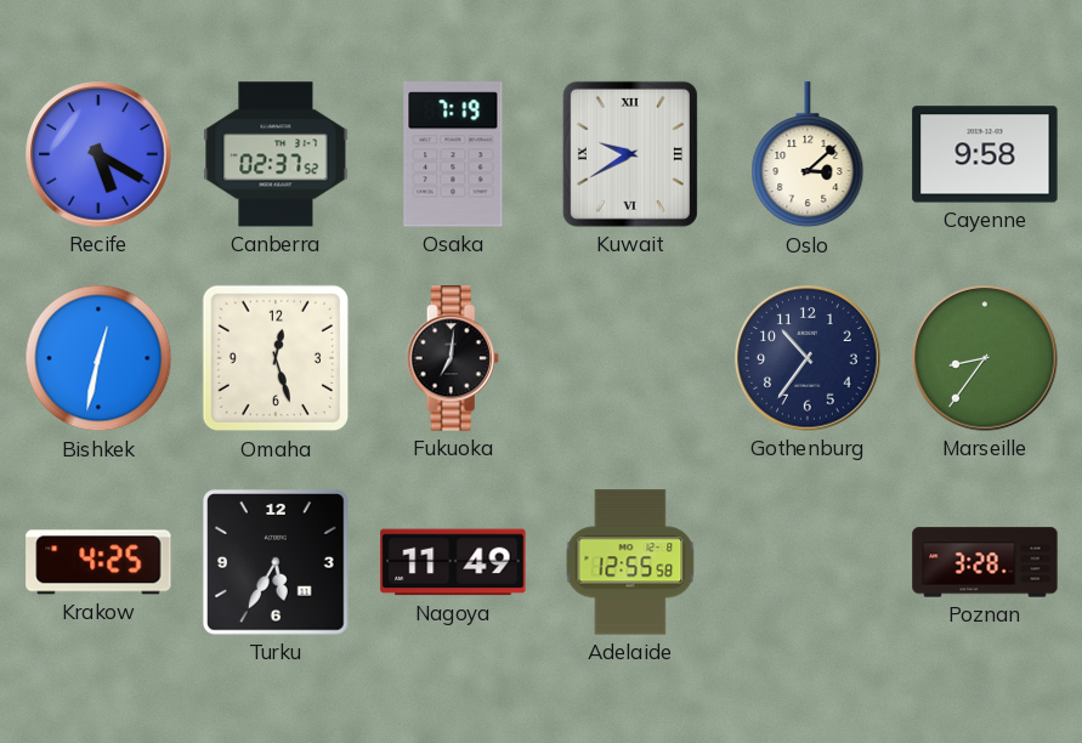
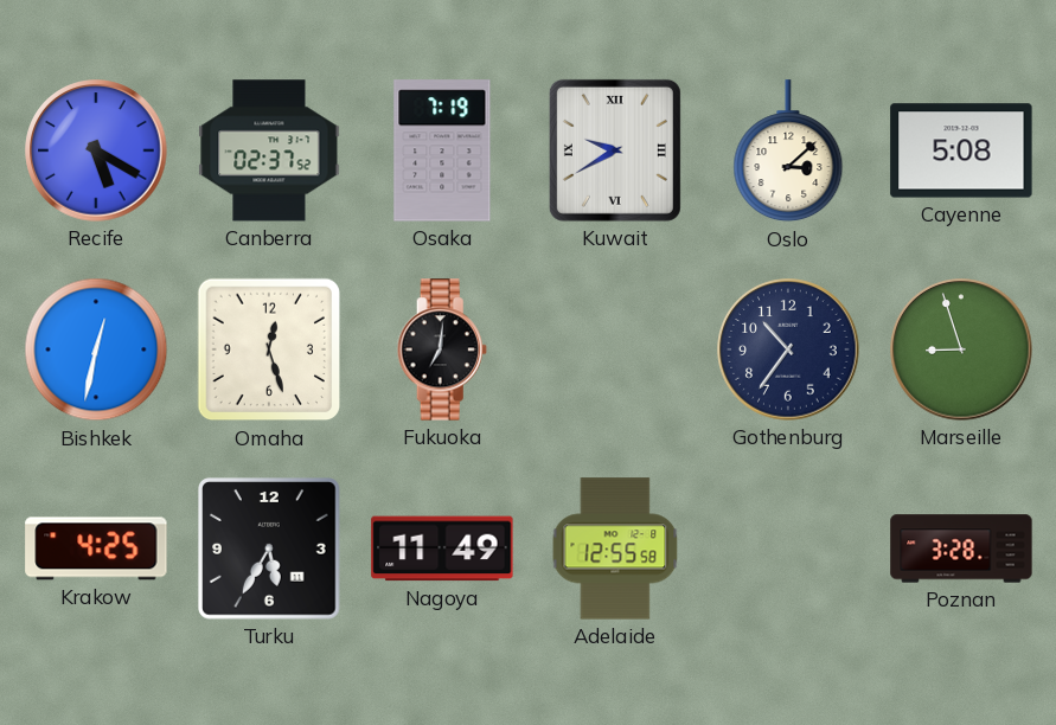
Cayenne: 9:58 -> 5:08 (961, 150)
Marseille: 8:36 -> 8:57 (961, 349)
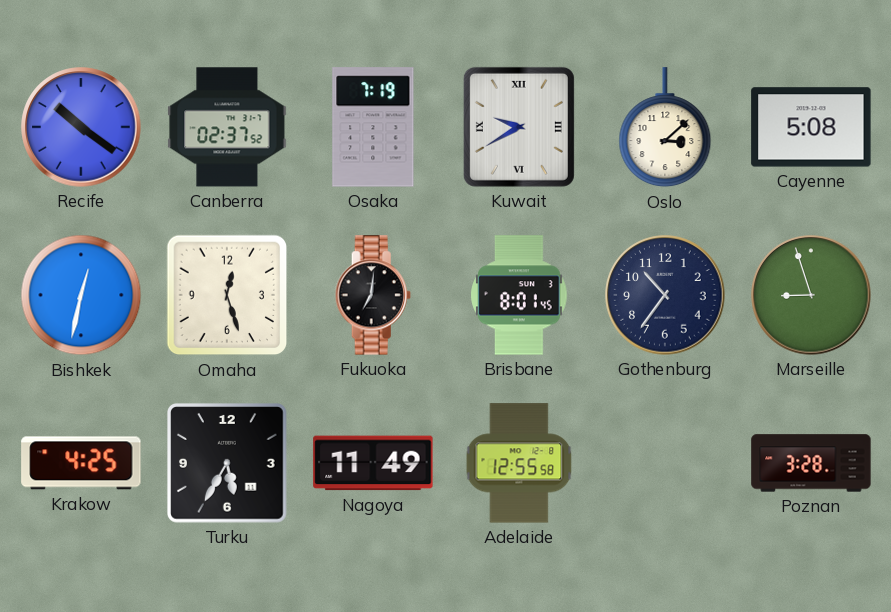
Recife: 5:20 -> 10:21 (81, 127)
Brisbane: none -> 8:01 (519, 295)
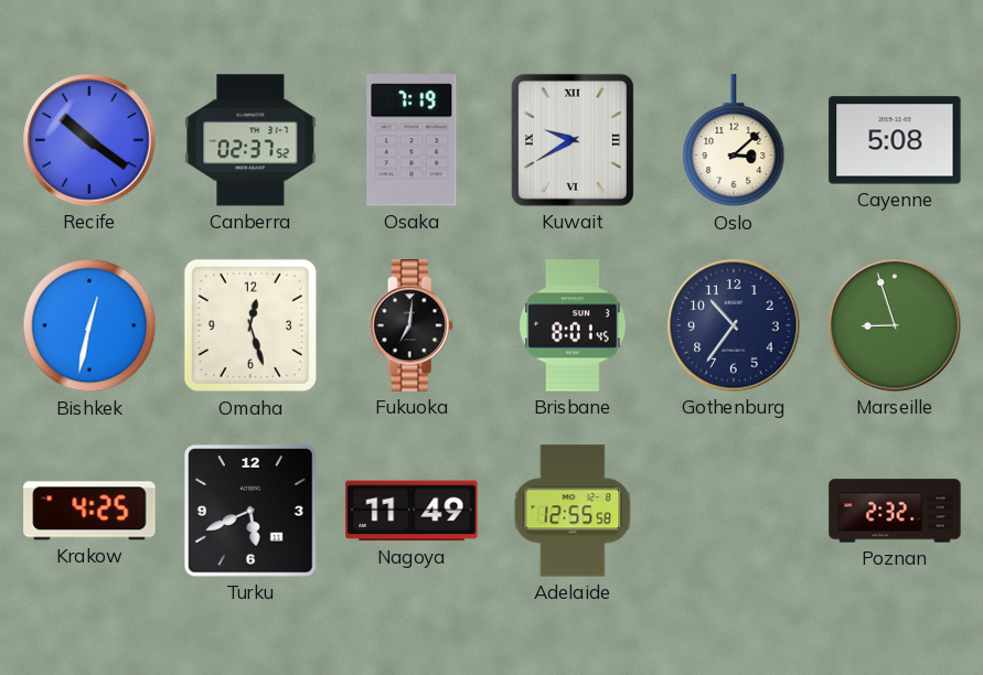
Turku: 5:35 -> 5:41 (252, 512)
Poznan: 3:28 -> 2:32 (895, 511)
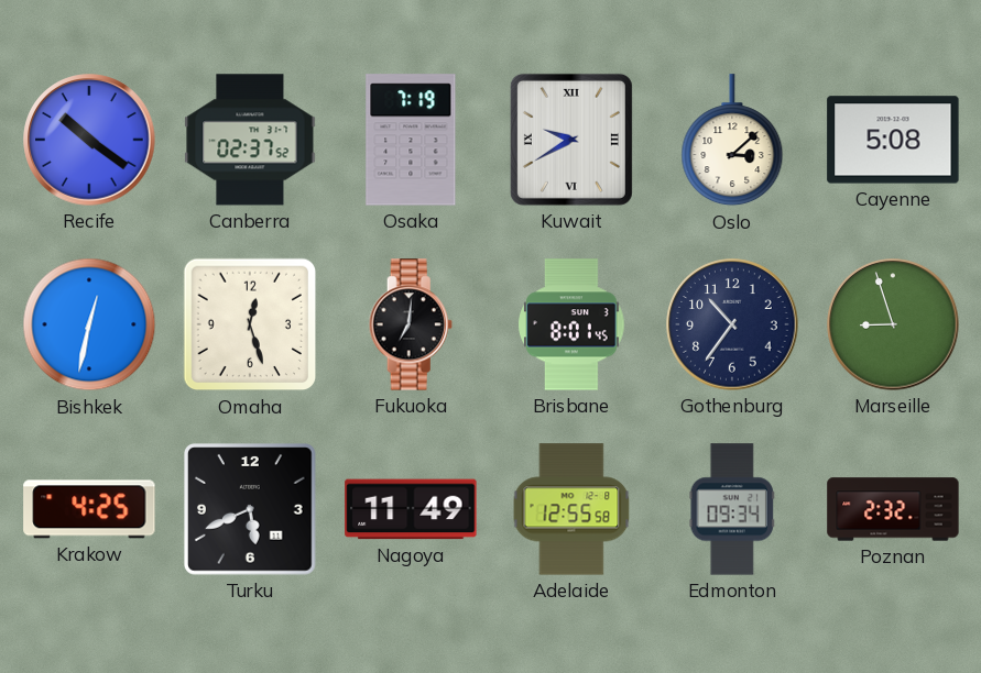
Edmonton: none -> 09:34 (732, 509)
